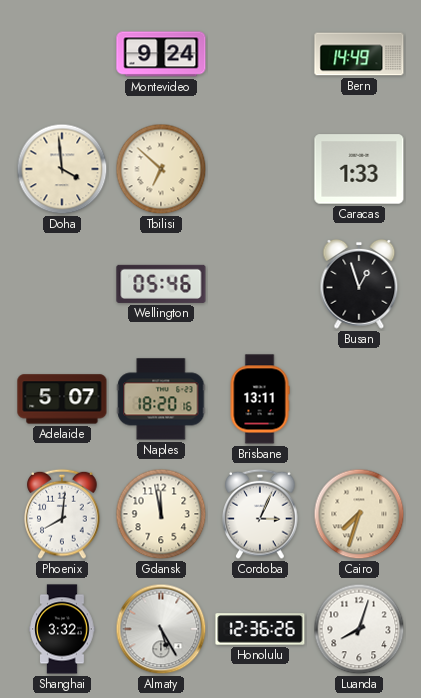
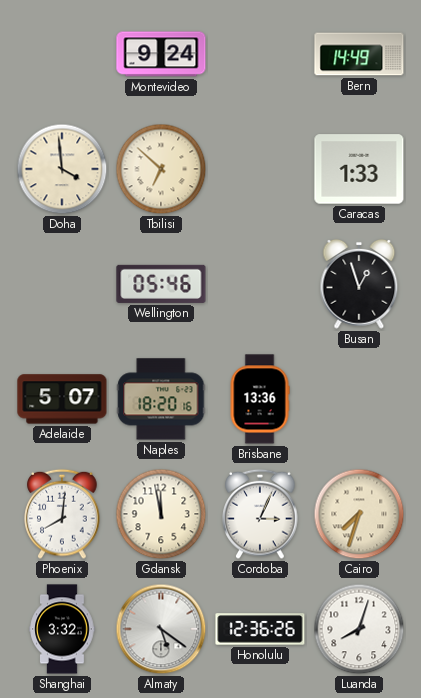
Brisbane: 13:11 -> 13:36 (260, 399)
Almaty: 5:25 -> 5:21 (161, 629)
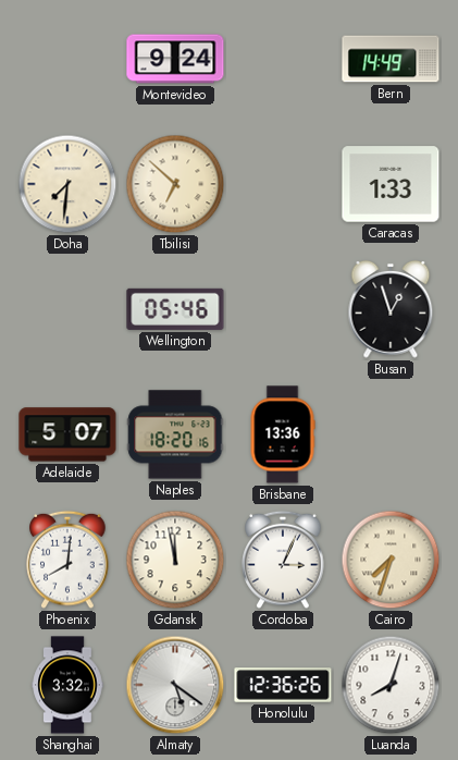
Doha: 3:59 -> 7:31 (67, 184)
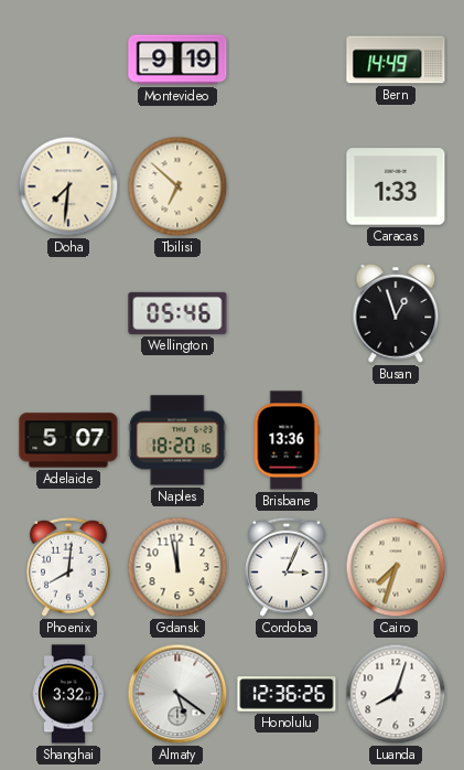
Montevideo: 9:24 -> 9:19 (177, 60)
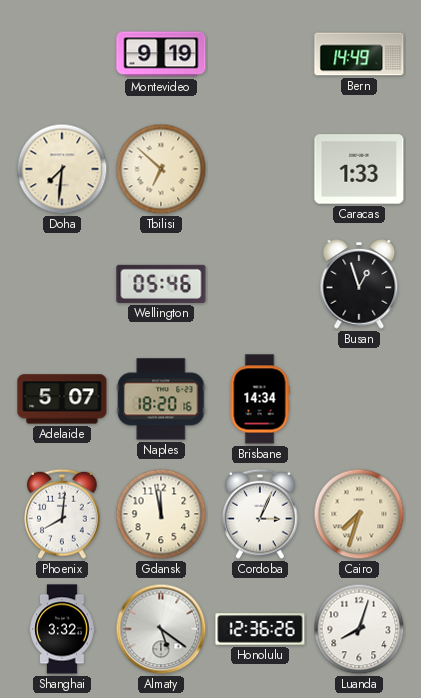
Brisbane: 13:36 -> 14:34 (260, 399)
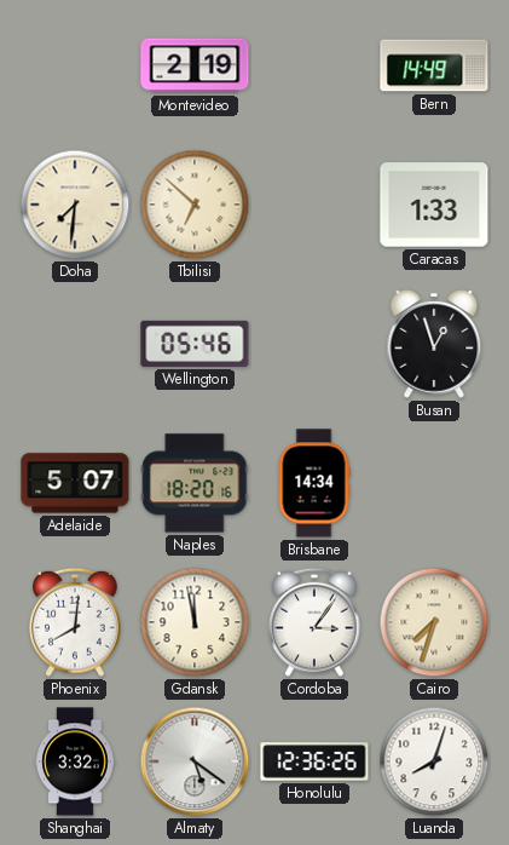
Montevideo: 9:19 -> 2:19 (195, 65)
Cordoba: 3:04 -> 3:06 (314, 622)
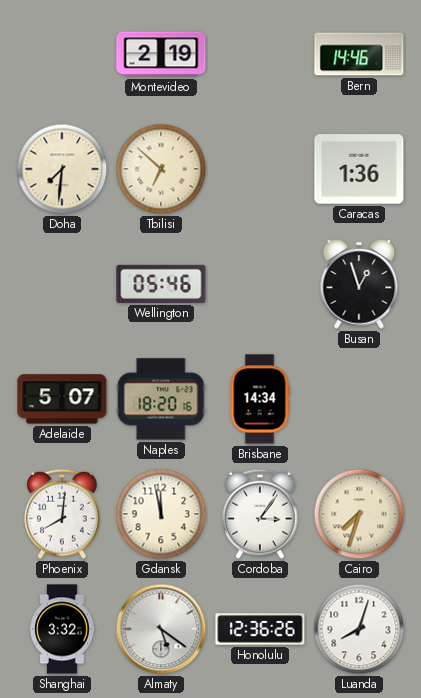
Bern: 14:49 -> 14:46 (359, 54)
Caracas: 1:33 -> 1:36 (359, 169)
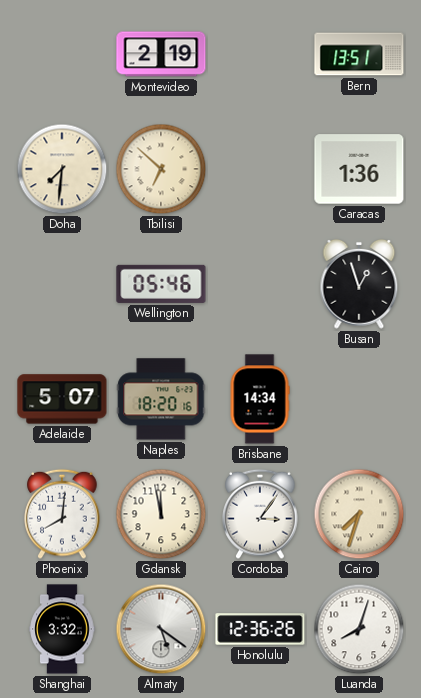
Bern: 14:46 -> 13:51 (359, 54)
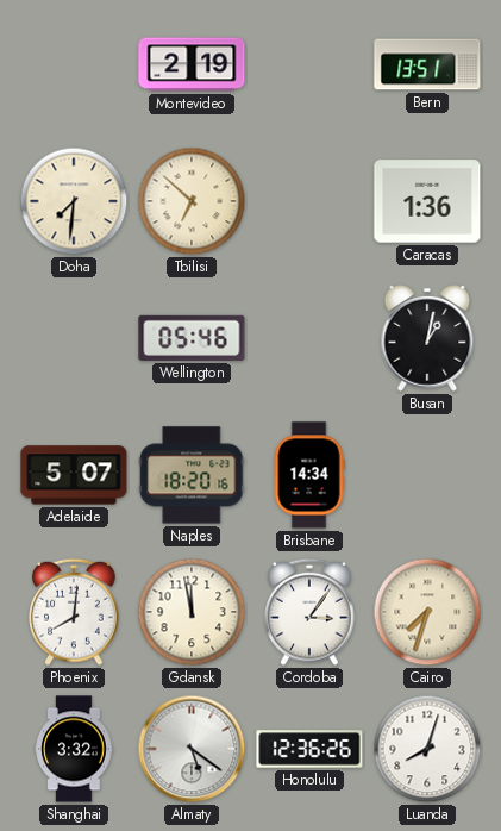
Busan: 12:57 -> 1:02 (427, 338)
